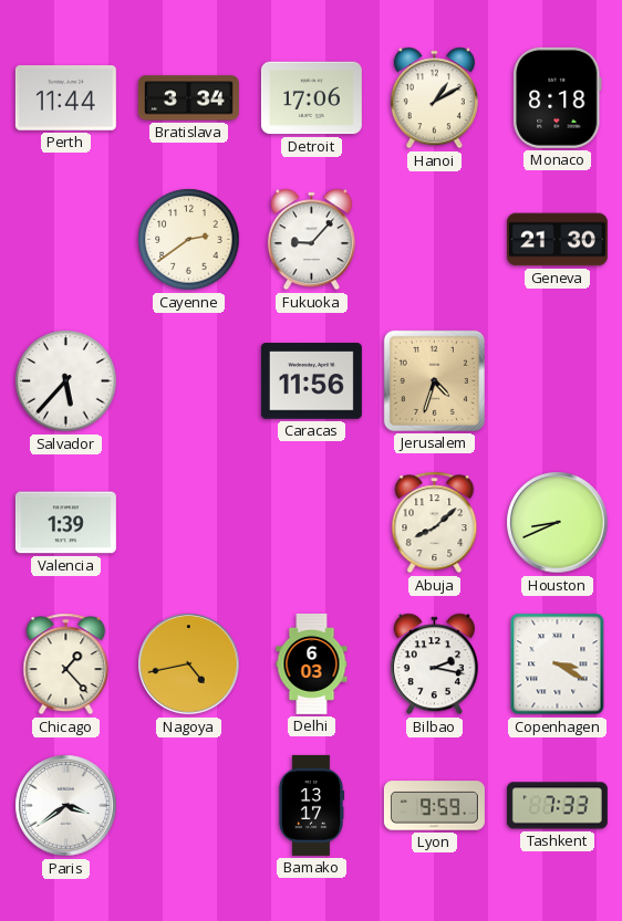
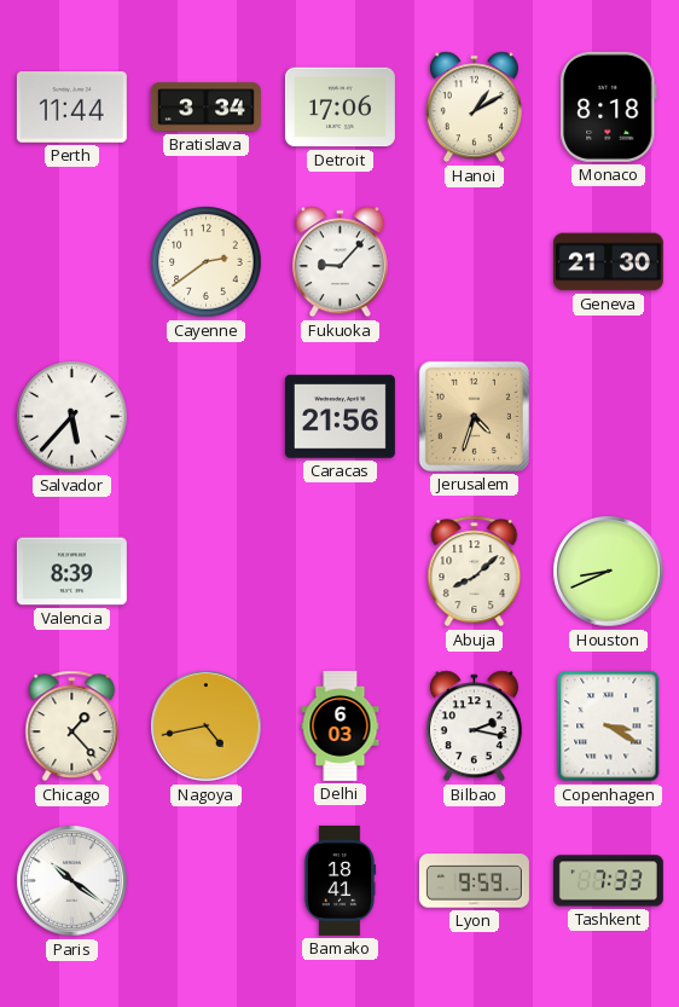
Caracas: 11:56 -> 21:56 (339, 417)
Valencia: 1:39 -> 8:39 (71, 572)
Paris: 3:39 -> 10:21 (72, 881)
Bamako: 13:17 -> 18:41 (339, 880)
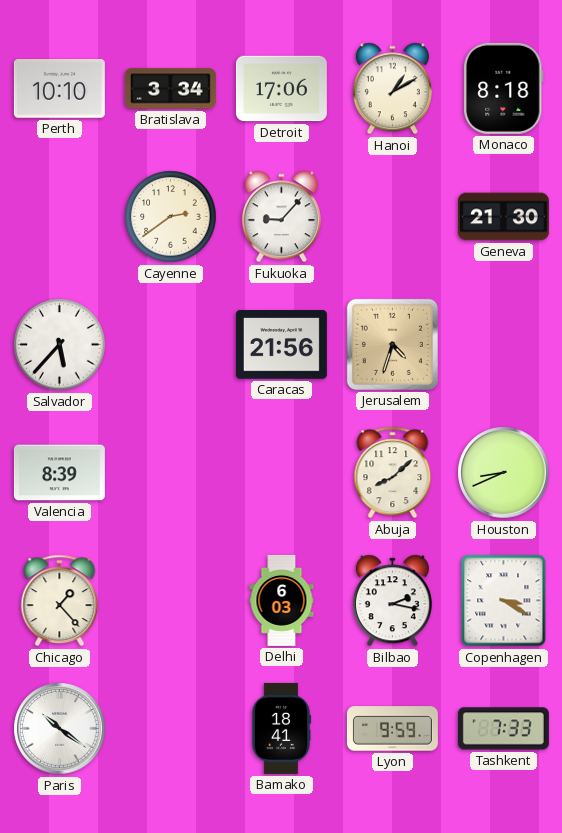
Perth: 11:44 -> 10:10 (59, 89)
Nagoya: 4:43 -> none (207, 727)
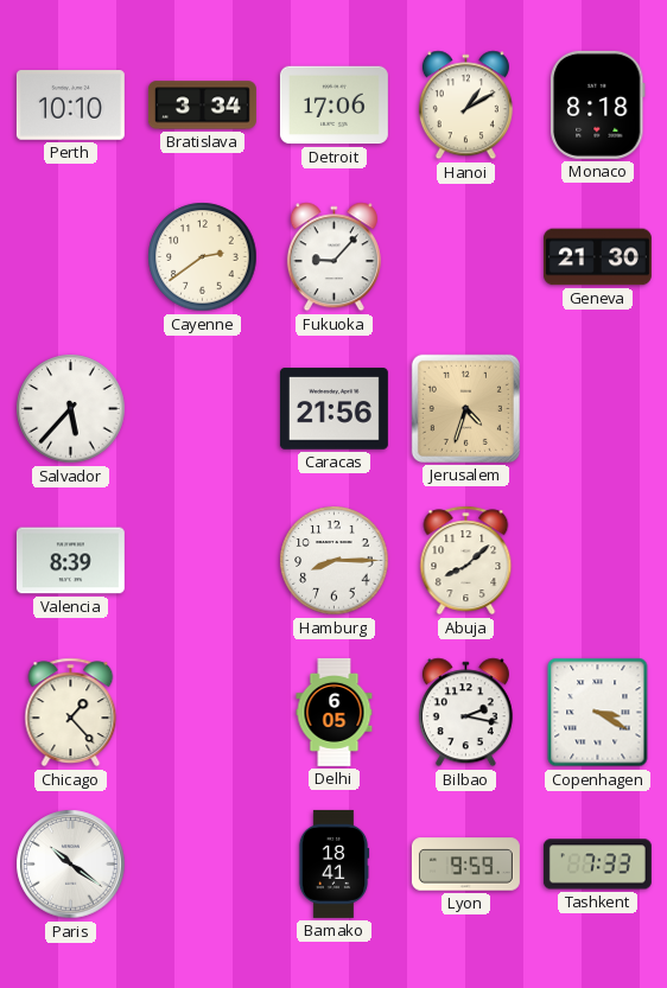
Hamburg: none -> 8:15 (335, 561)
Houston: 8:41 -> none (504, 473)
Delhi: 6:03 -> 6:05 (335, 712)
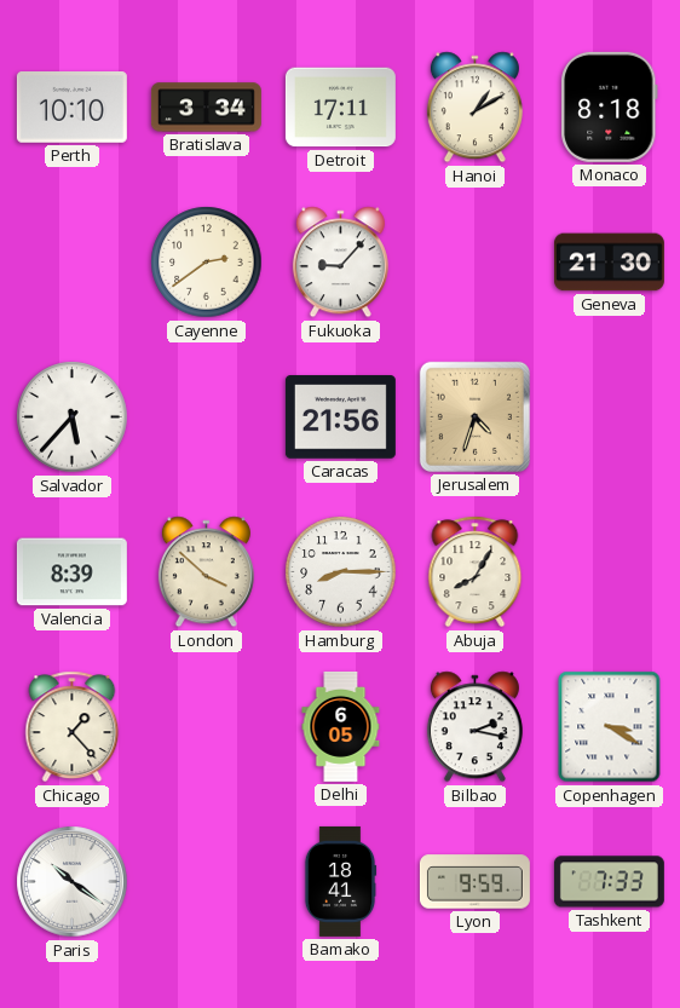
Detroit: 17:06 -> 17:11 (340, 108)
London: none -> 3:52 (206, 572)
Abuja: 8:08 -> 8:05 (476, 572)
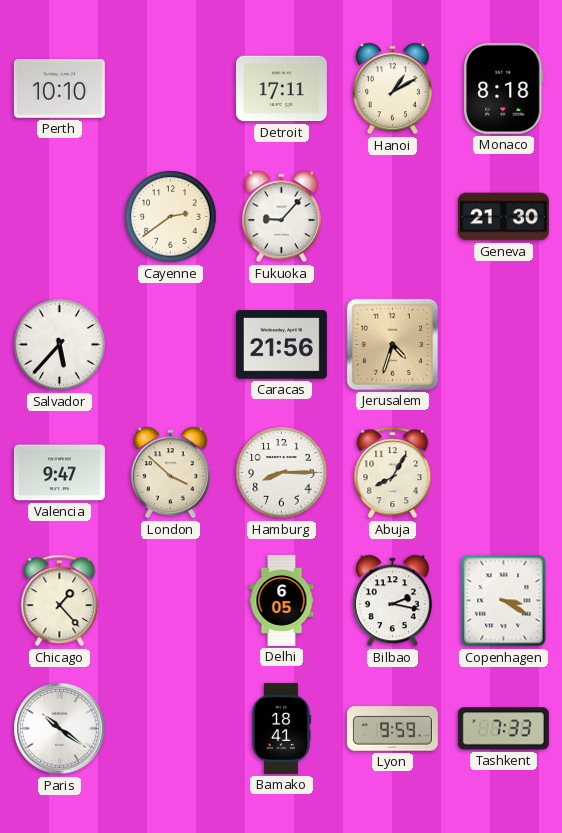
Bratislava: 3:34 -> none (206, 108)
Valencia: 8:39 -> 9:47 (59, 473)
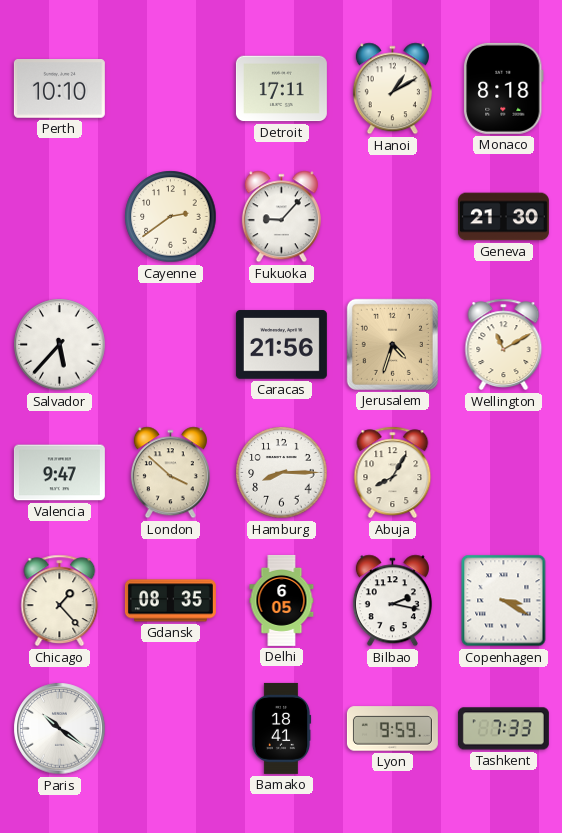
Wellington: none -> 11:10 (504, 345)
Gdansk: none -> 08:35 (170, 601)
